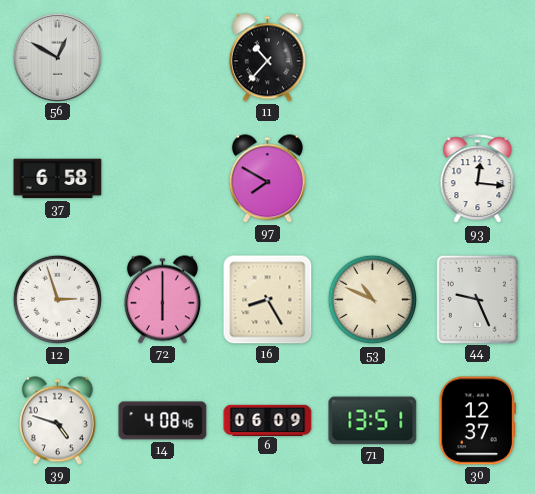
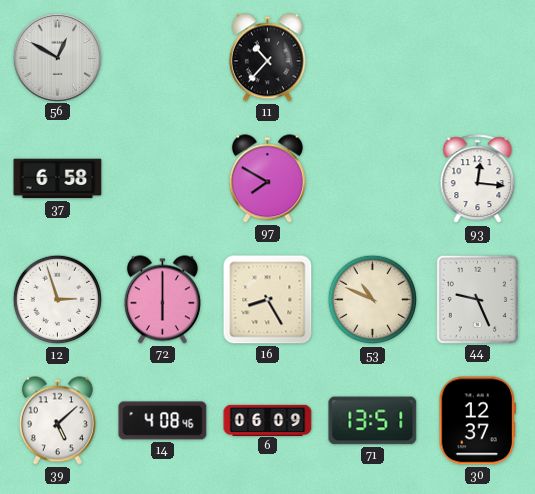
39: 4:48 -> 5:08 (57, 421)
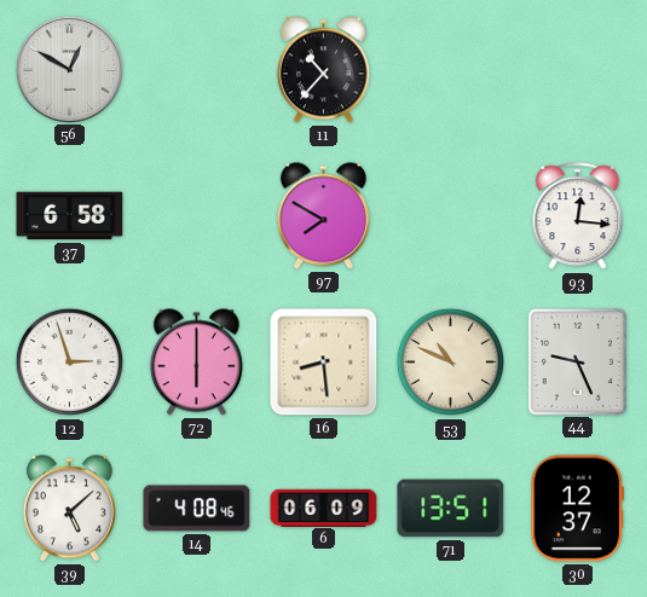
16: 8:25 -> 8:29 (324, 363)
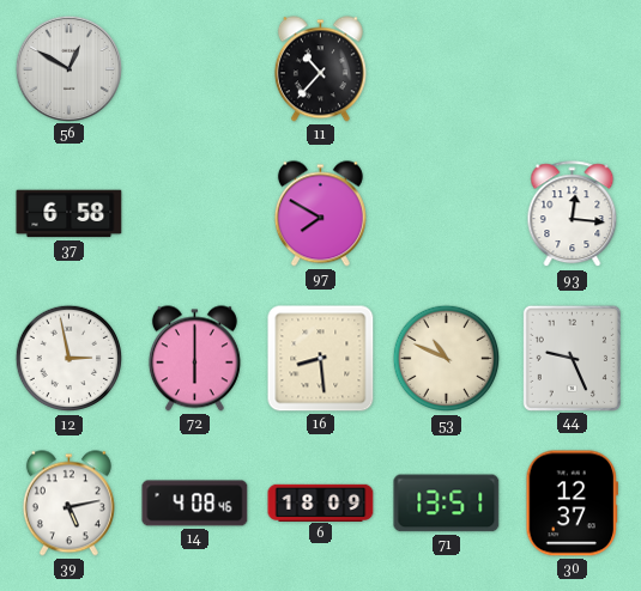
12: 2:57 -> 2:58 (69, 359)
39: 5:08 -> 5:13 (68, 504)
6: 06:09 -> 18:09 (321, 502)
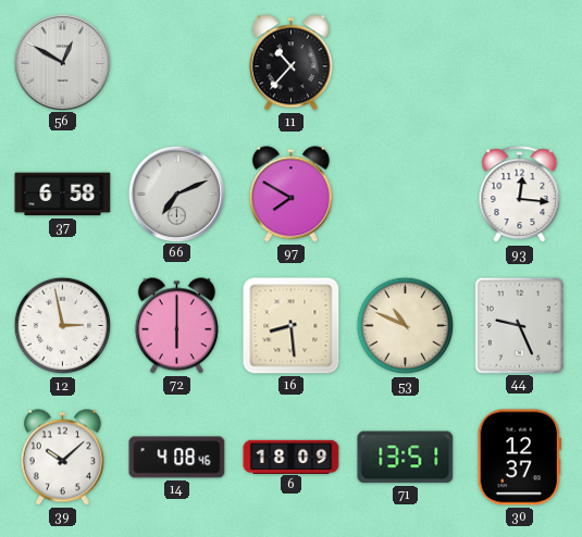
66: none -> 7:11 (176, 193)
39: 5:13 -> 10:08 (62, 458)
